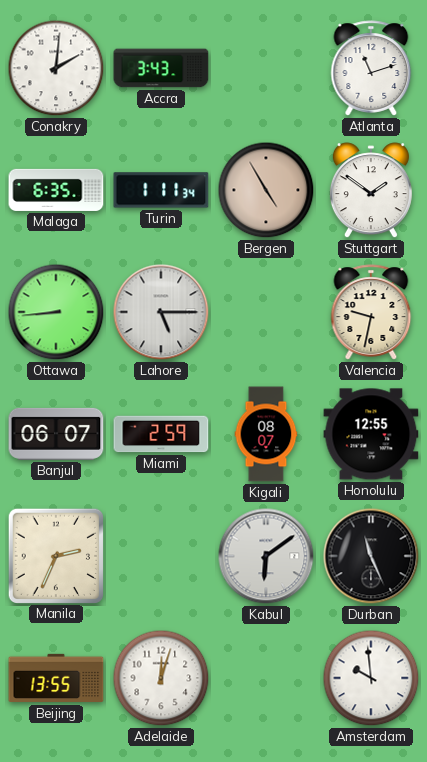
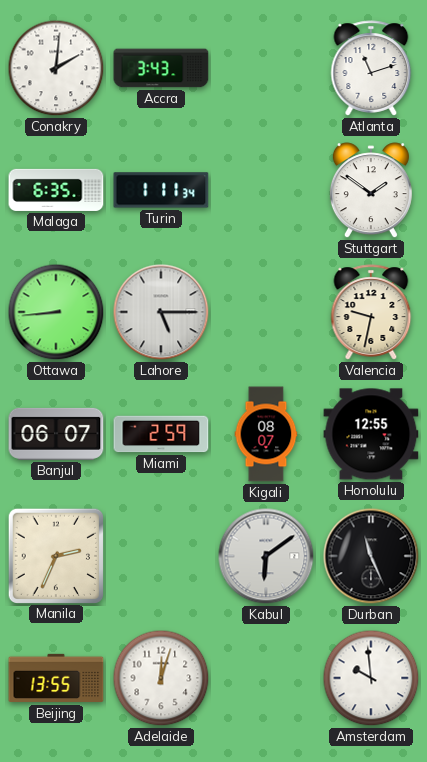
Bergen: 4:55 -> none (266, 190)
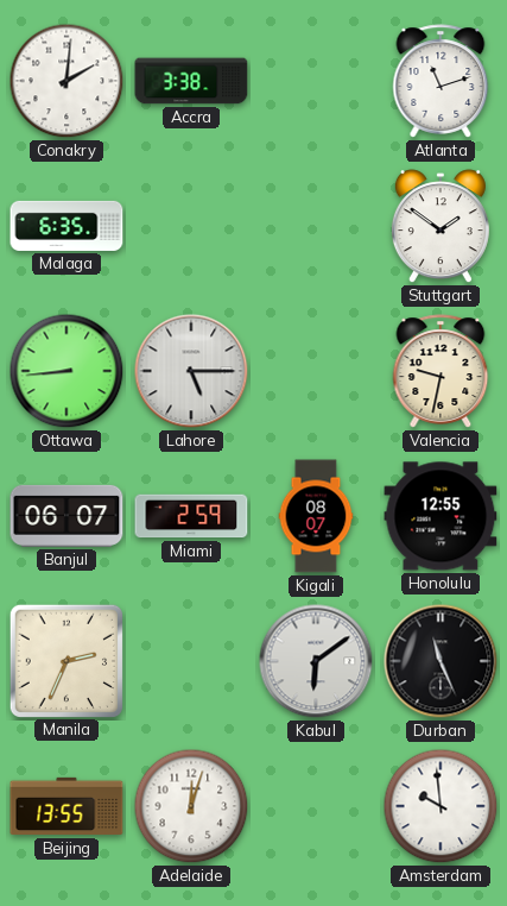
Accra: 3:43 -> 3:38 (191, 81)
Turin: 1:11 -> none (161, 190)
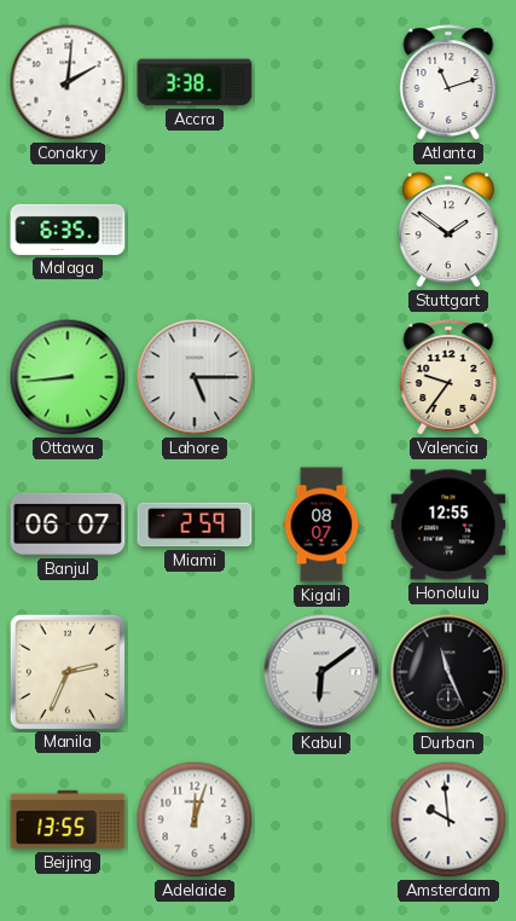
Valencia: 9:32 -> 9:36 (448, 377)
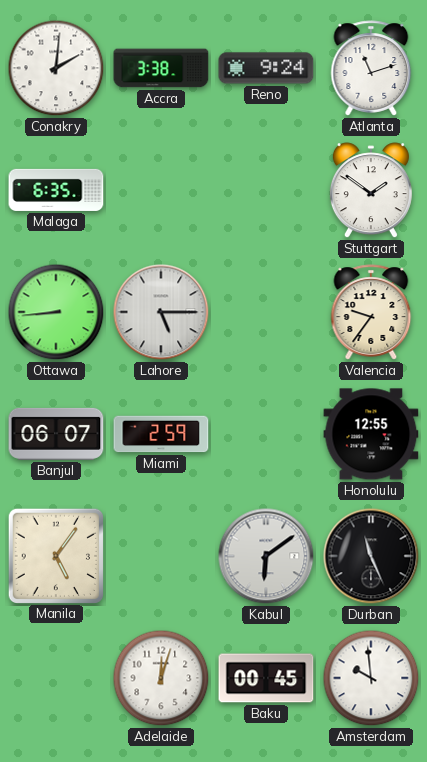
Reno: none -> 9:24 (266, 68)
Kigali: 08:07 -> none (321, 525)
Manila: 2:34 -> 5:06 (55, 555)
Beijing: 13:55 -> none (68, 819)
Baku: none -> 00:45 (266, 678)
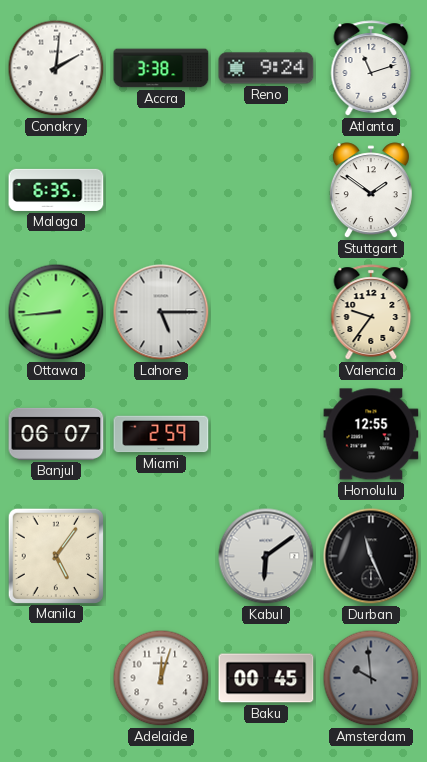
Amsterdam dial: white -> grey (371, 678)
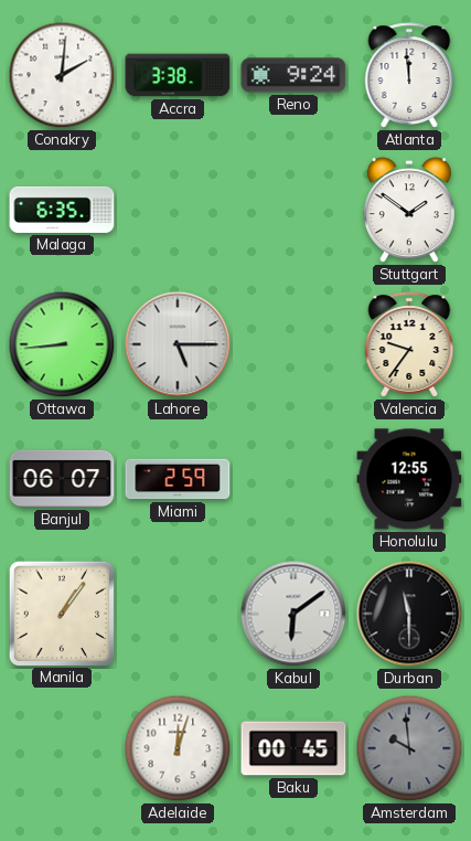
Atlanta: 11:12 -> 11:59 (409, 75)
Manila: 5:06 -> 1:06 (61, 613)
Durban: 11:26 -> 11:30 (409, 614)
